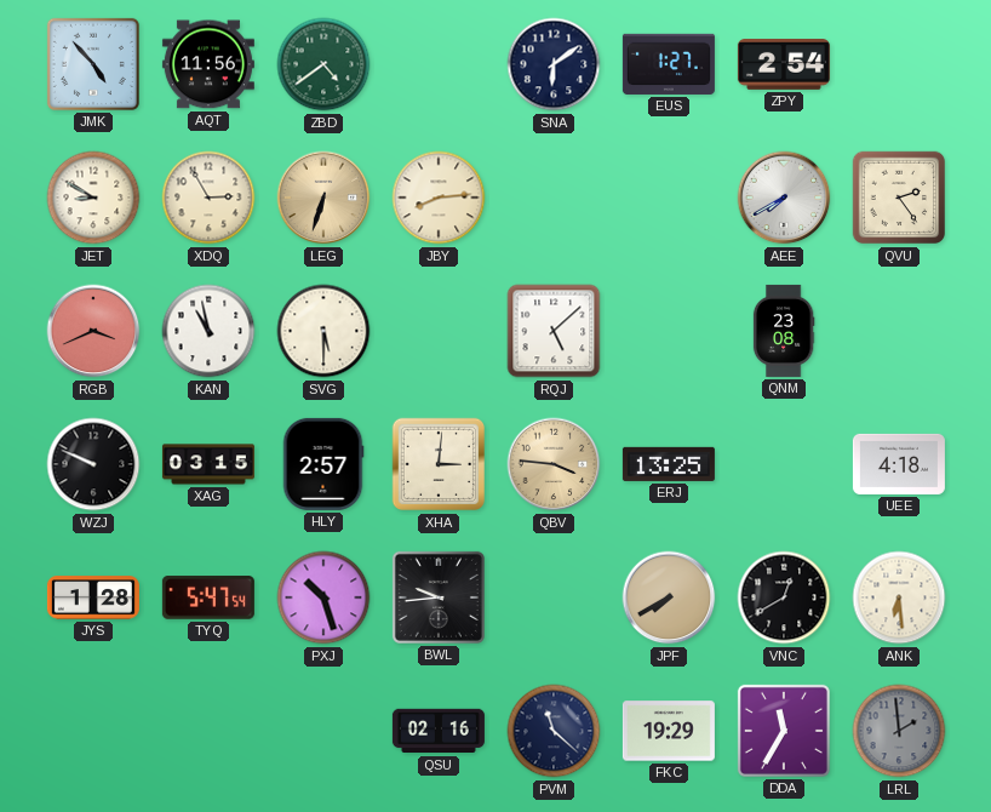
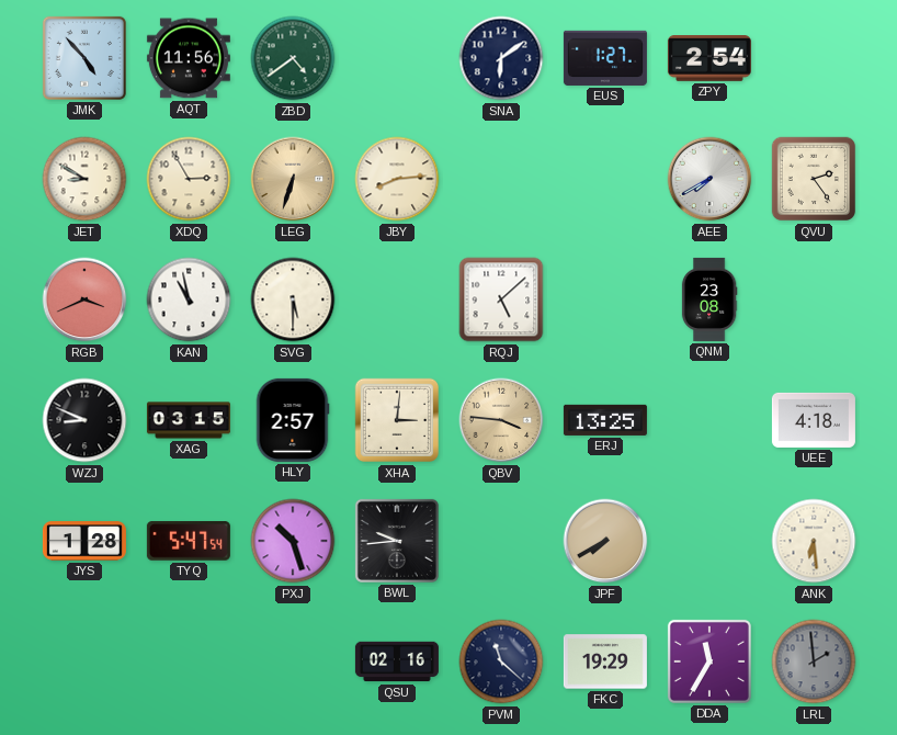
WZJ: 9:49 -> 8:49 (84, 420)
VNC: 12:40 -> none (784, 597)
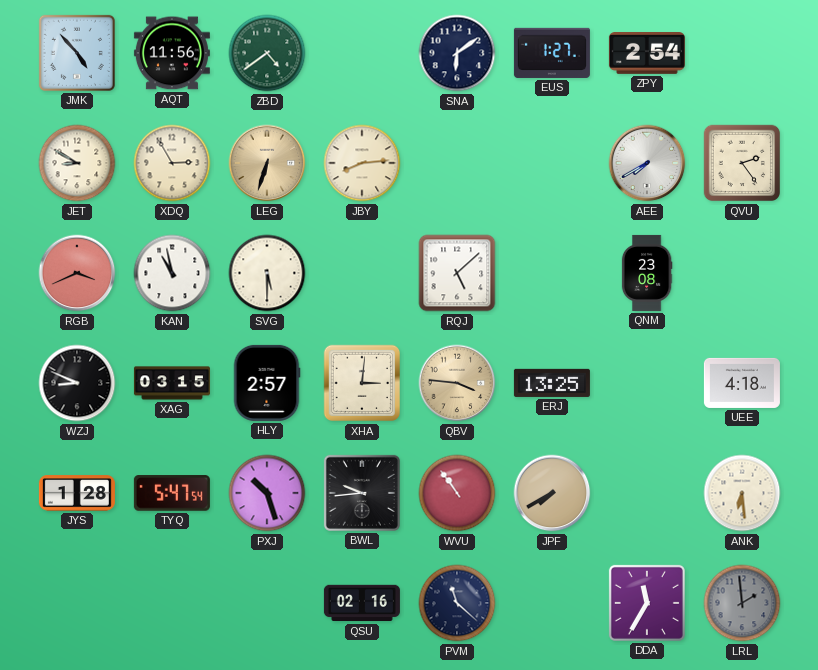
WVU: none -> 10:54 (457, 493)
FKC: 19:29 -> none (605, 661)
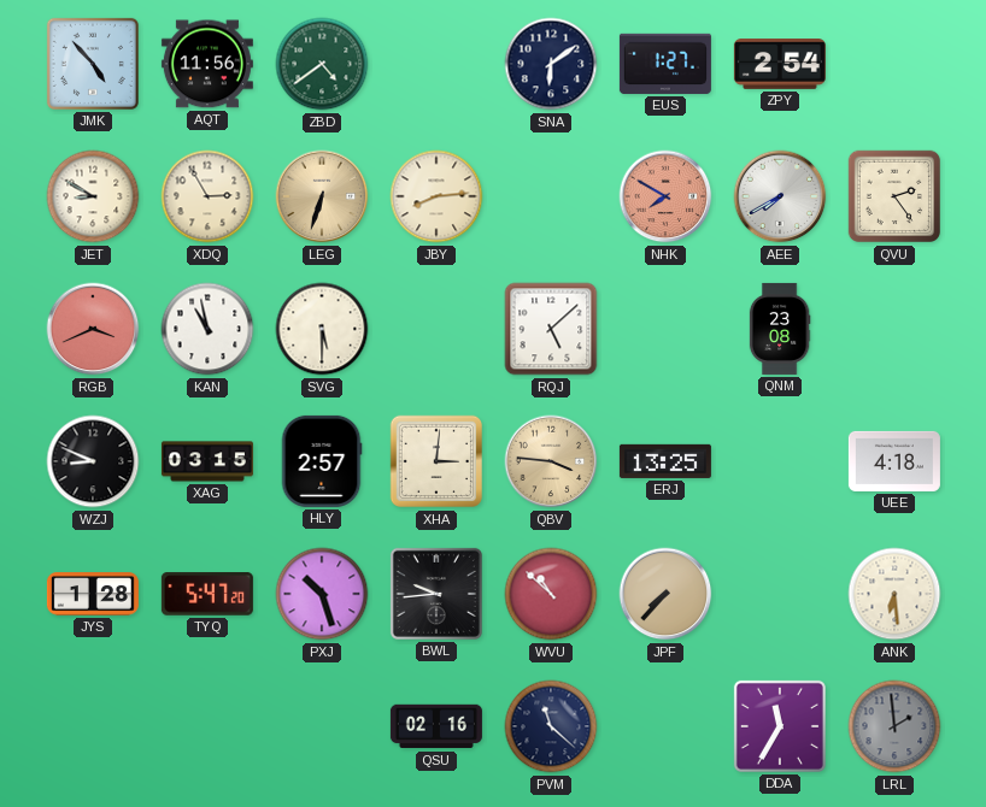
NHK: none -> 7:50 (665, 196)
TYQ: 5:47:54 -> 5:47:20 (207, 594)
WVU: 10:54 -> 10:52 (551, 594)
JPF: 7:40 -> 7:37 (665, 594)
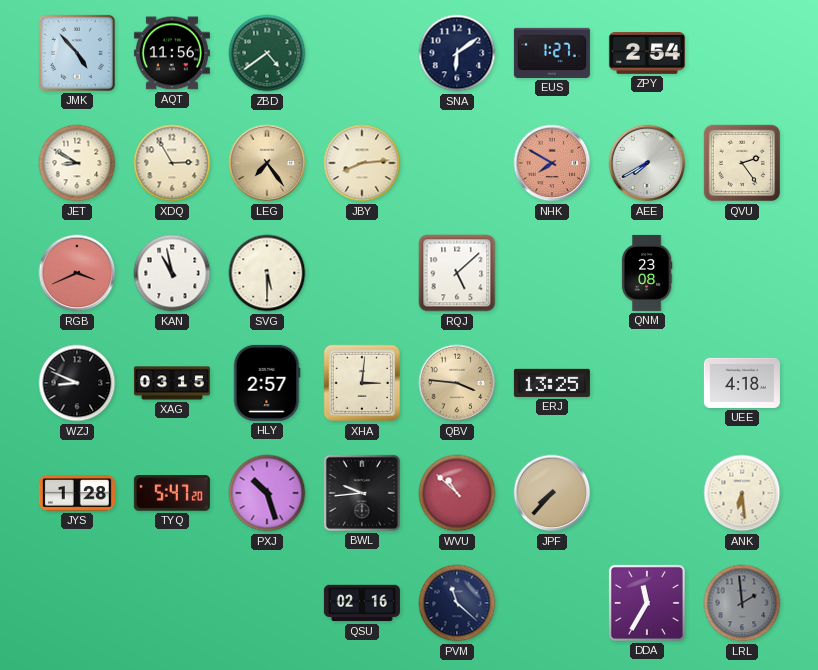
LEG: 6:33 -> 7:24 (267, 163)
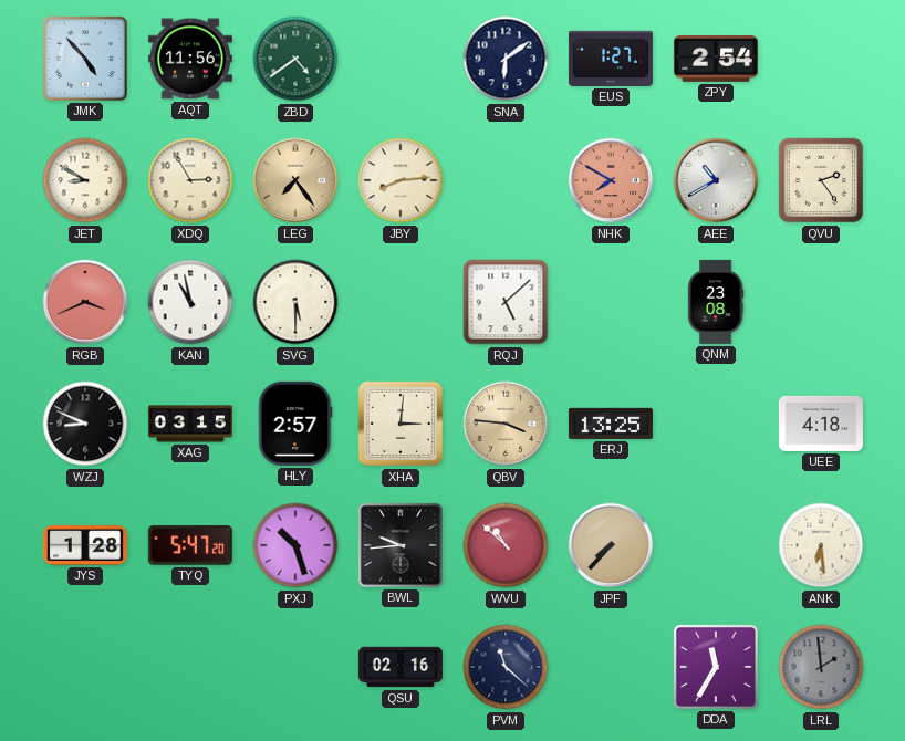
AEE: 7:40 -> 10:40 (716, 180)
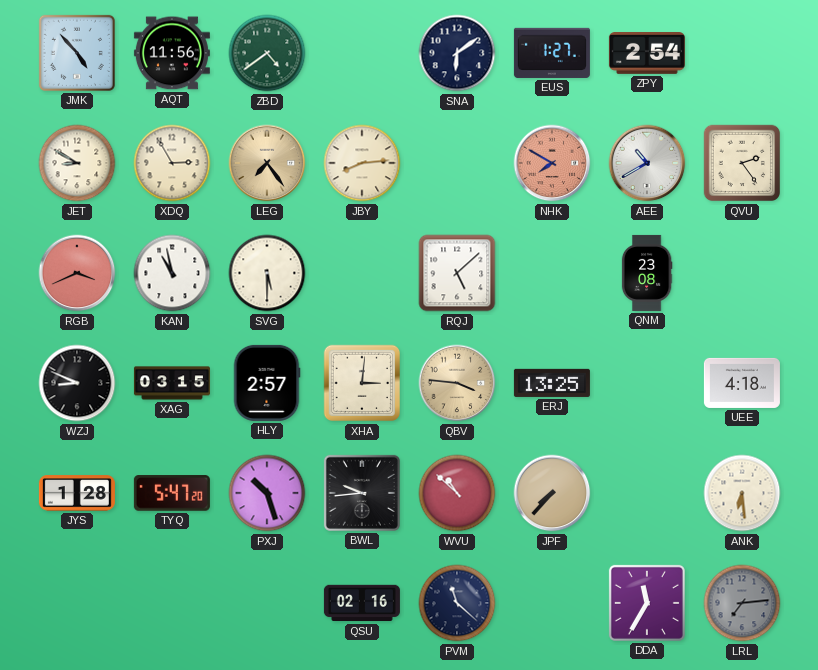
LRL: 1:59 -> 7:14 (742, 603)
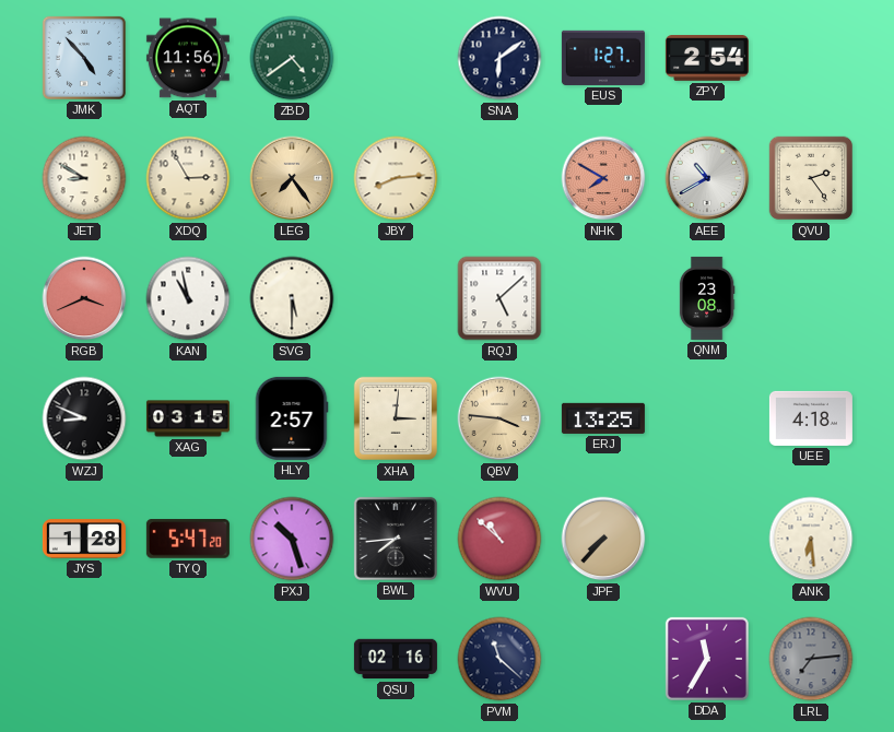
BWL: 9:44 -> 7:44 (396, 539)
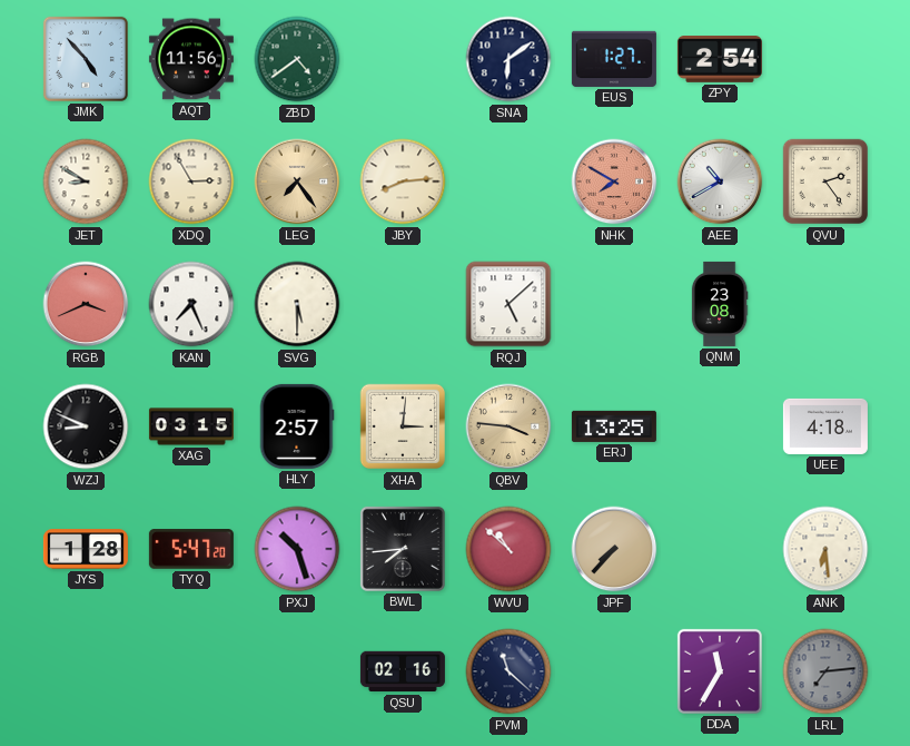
KAN: 10:58 -> 7:26 (191, 304)
